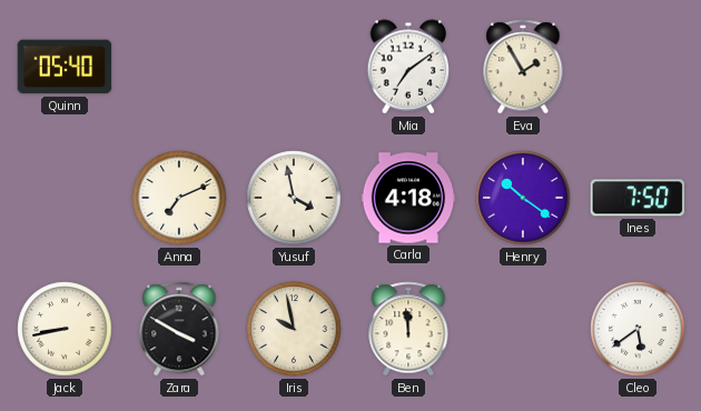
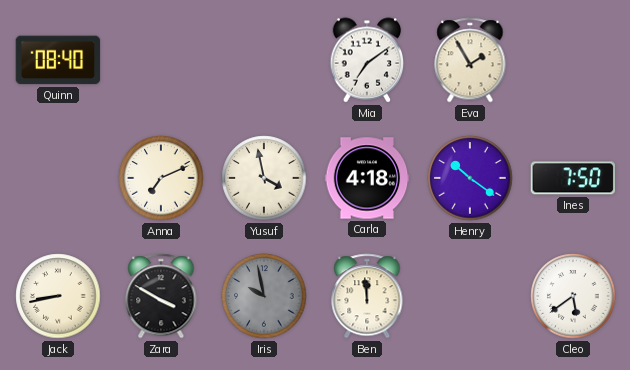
Quinn: 05:40 -> 08:40 (58, 60)
Iris dial: cream -> grey (264, 296)
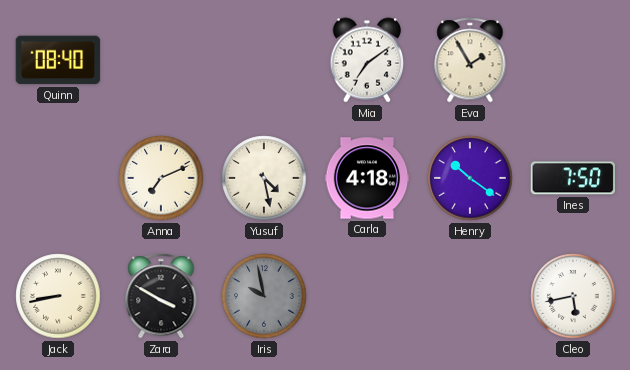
Yusuf: 3:58 -> 4:28 (264, 178)
Ben: 11:59 -> none (367, 296)
Cleo: 5:39 -> 5:43 (573, 296)
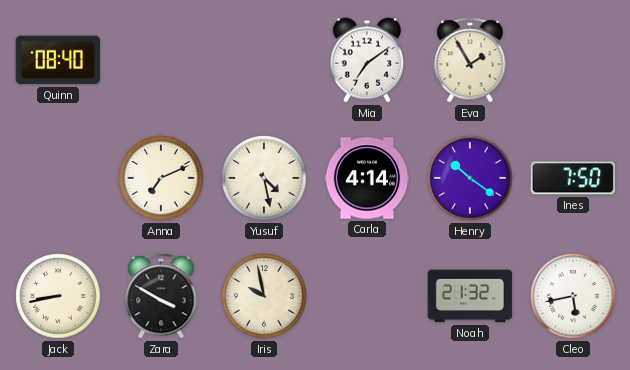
Carla: 4:18 -> 4:14 (367, 178)
Iris dial: grey -> cream (264, 296)
Noah: none -> 21:32 (470, 296)
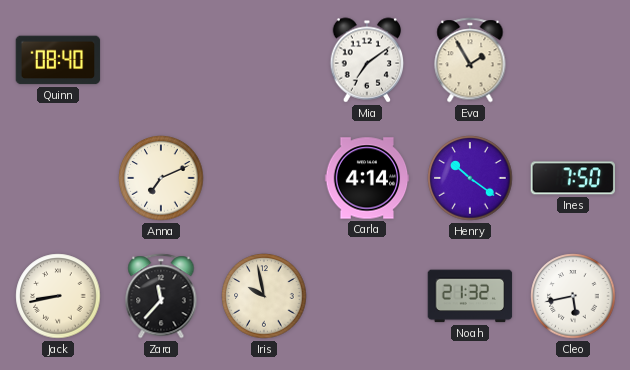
Yusuf: 4:28 -> none (264, 178)
Zara: 3:50 -> 11:37 (161, 296)
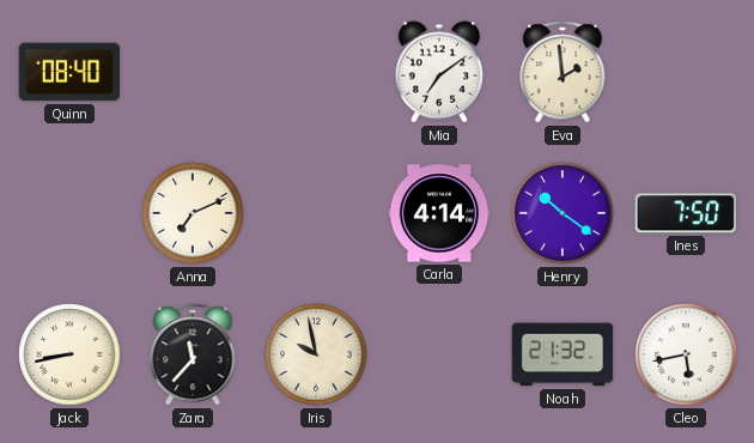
Eva: 1:55 -> 1:59 (563, 72)
